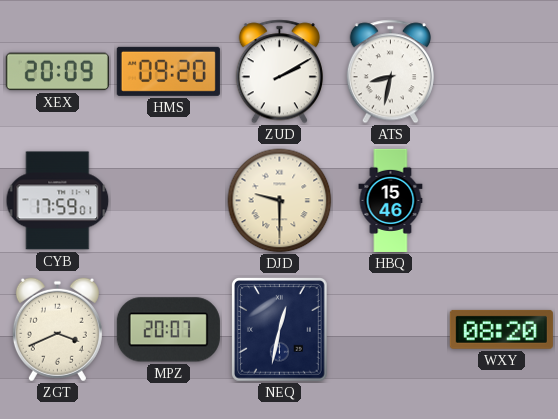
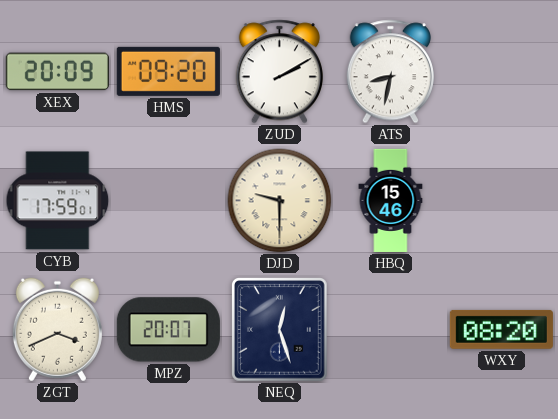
NEQ: 12:32 -> 12:27 (280, 330)
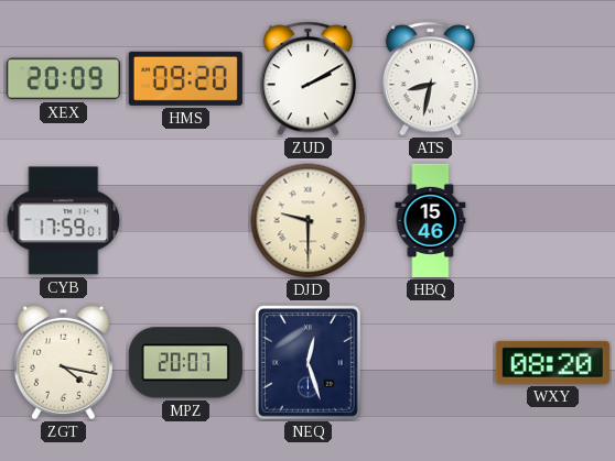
ZGT: 3:41 -> 4:17 (63, 363)
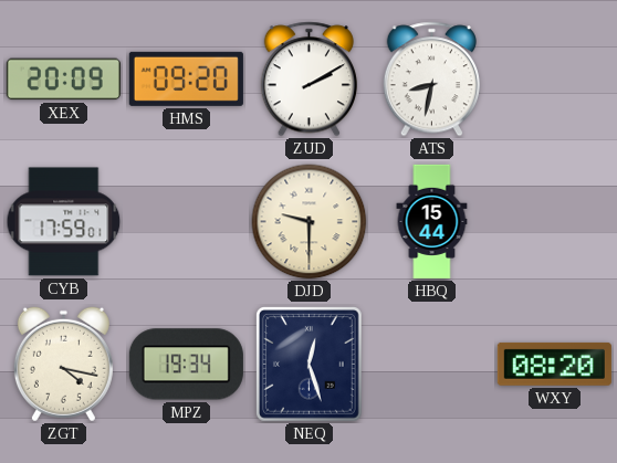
HBQ: 15:46 -> 15:44 (432, 221)
MPZ: 20:07 -> 19:34 (186, 365)
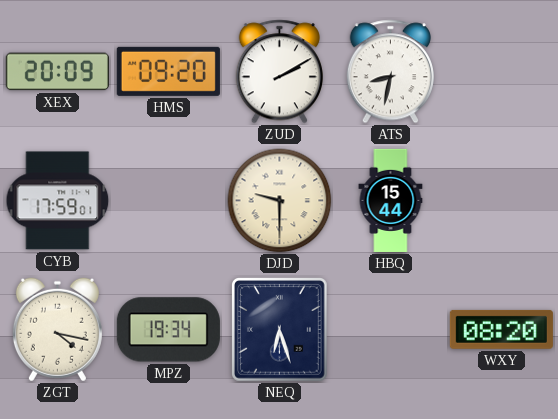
NEQ: 12:27 -> 6:27 (280, 330)
